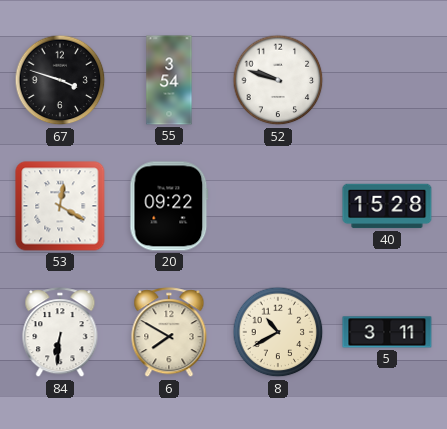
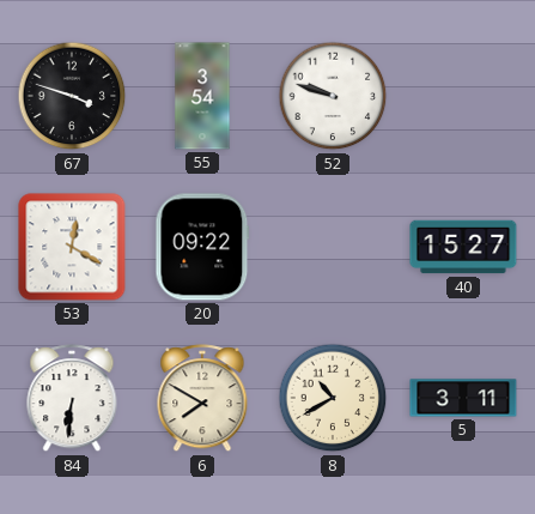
40: 15:28 -> 15:27 (463, 247)
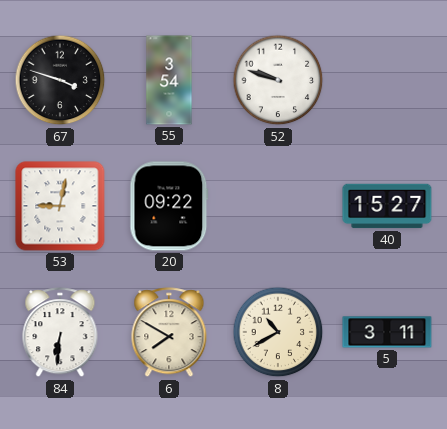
53: 12:20 -> 9:02 (60, 206)
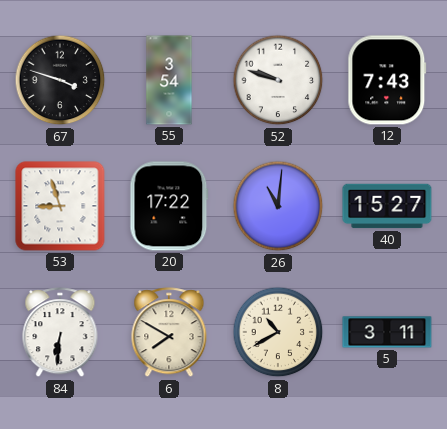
12: none -> 7:43 (387, 80)
53: 9:02 -> 8:57 (60, 206)
20: 09:22 -> 17:22 (169, 206)
26: none -> 11:01 (278, 206)
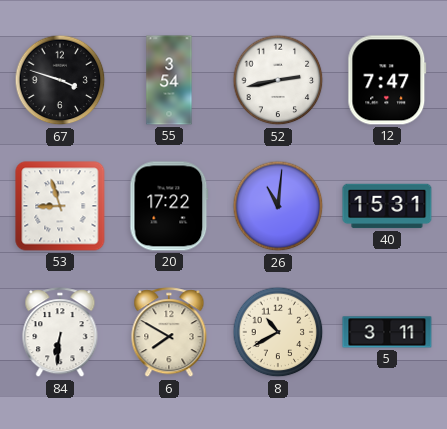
52: 9:48 -> 2:43 (278, 80)
12: 7:43 -> 7:47 (387, 80)
40: 15:27 -> 15:31 (387, 206)
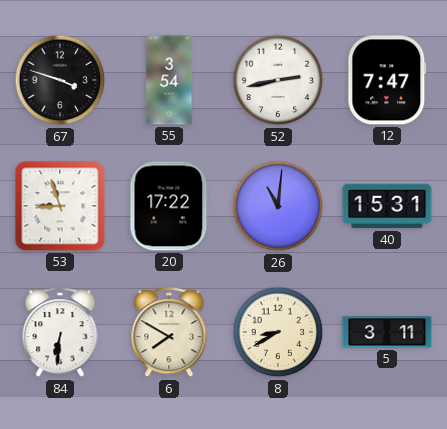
8: 10:40 -> 8:40 (278, 332)
